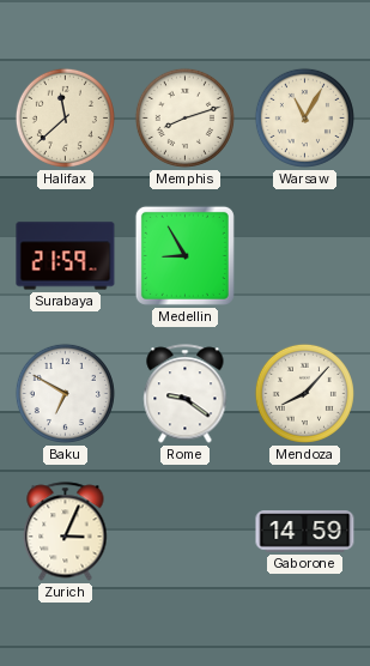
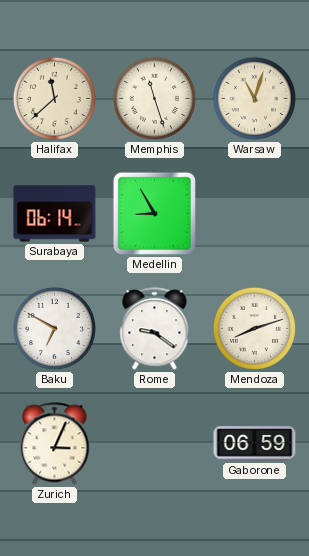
Memphis: 8:12 -> 11:27 (154, 98)
Warsaw: 11:05 -> 11:03 (254, 98)
Surabaya: 21:59 -> 06:14 (55, 214)
Mendoza: 8:07 -> 8:12 (254, 328)
Gaborone: 14:59 -> 06:59 (255, 444)
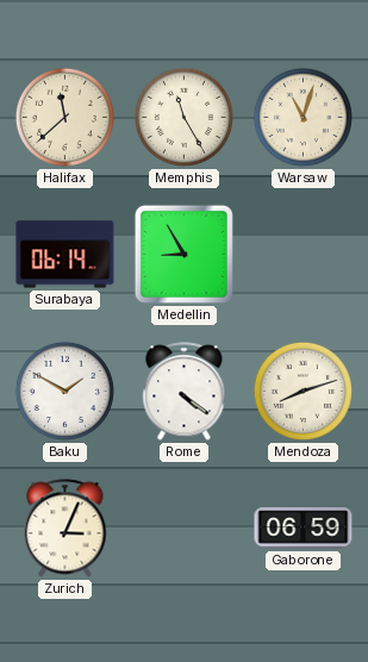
Memphis: 11:27 -> 11:25 (183, 117)
Baku: 6:50 -> 1:50 (64, 391)
Rome: 9:21 -> 4:21 (185, 392)
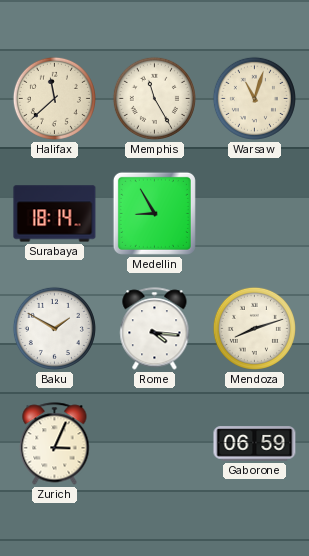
Surabaya: 06:14 -> 18:14 (55, 214)
Rome: 4:21 -> 4:16 (155, 329)
